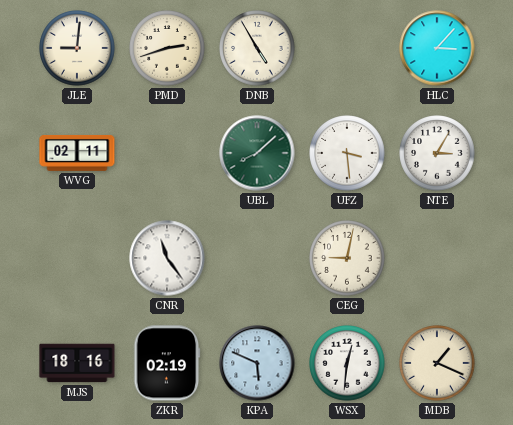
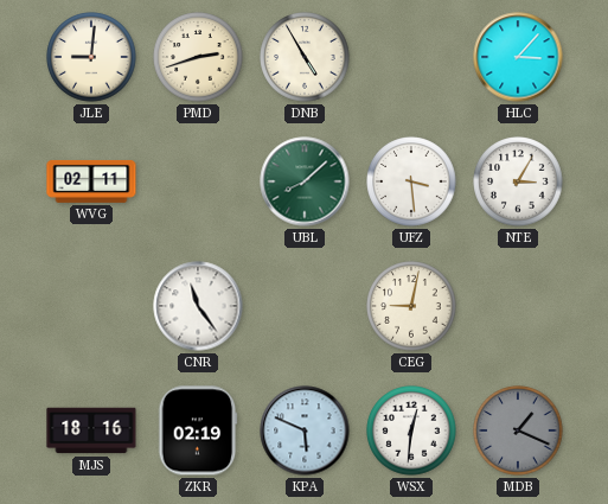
MDB dial: cream -> grey (518, 430)
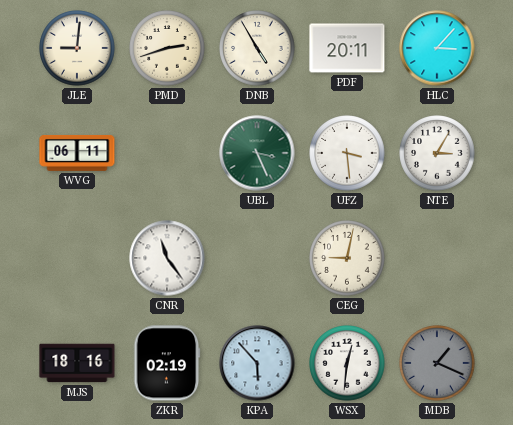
PDF: none -> 20:11 (347, 48)
WVG: 02:11 -> 06:11 (77, 153)
UBL: 8:08 -> 3:26 (257, 153)
KPA: 5:49 -> 5:53 (257, 363)
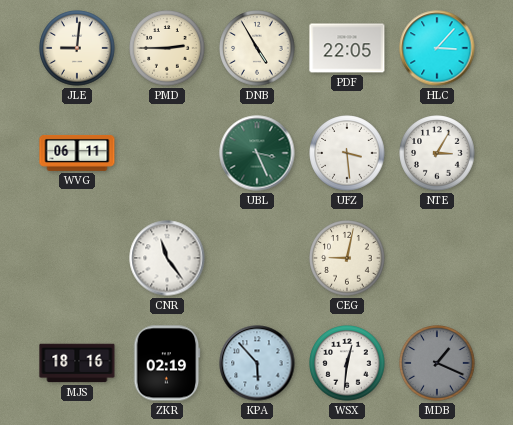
PMD: 2:42 -> 2:45 (167, 48)
PDF: 20:11 -> 22:05 (347, 48)
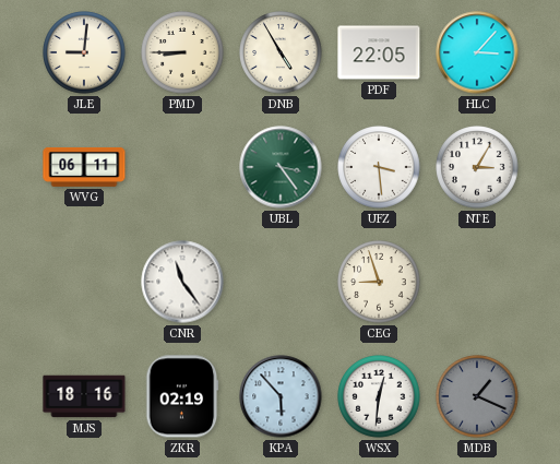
PMD: 2:45 -> 8:45 (182, 52)
UBL: 3:26 -> 3:24 (281, 167)
CEG: 9:02 -> 8:57 (379, 282)
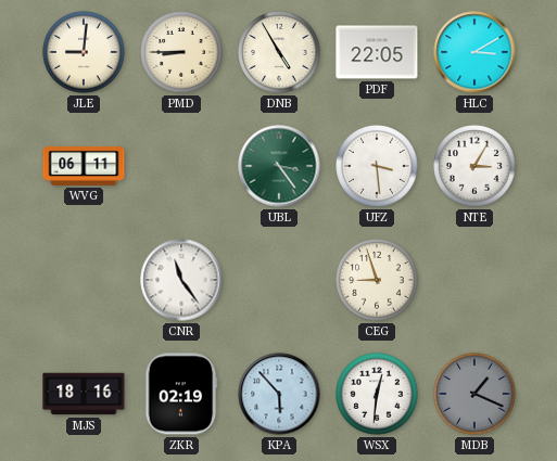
HLC: 3:07 -> 3:10 (474, 52)
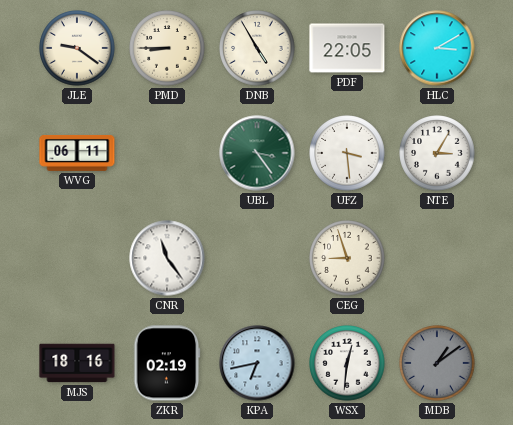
JLE: 9:01 -> 9:21 (77, 48)
KPA: 5:53 -> 6:43 (257, 363)
MDB: 1:19 -> 1:09 (437, 363)
